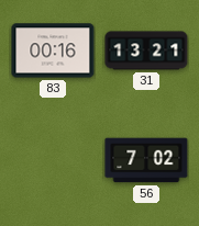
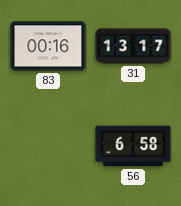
31: 13:21 -> 13:17 (133, 46)
56: 7:02 -> 6:58 (133, 146)
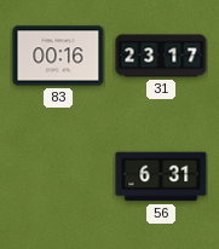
31: 13:17 -> 23:17 (161, 56)
56: 6:58 -> 6:31 (161, 176)
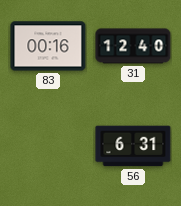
31: 23:17 -> 12:40 (133, 46)
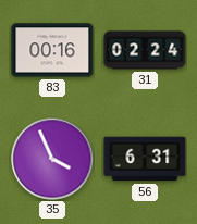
31: 12:40 -> 02:24 (145, 50)
35: none -> 3:56 (52, 159)
